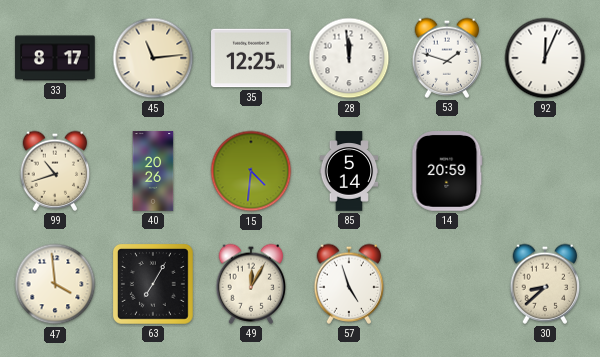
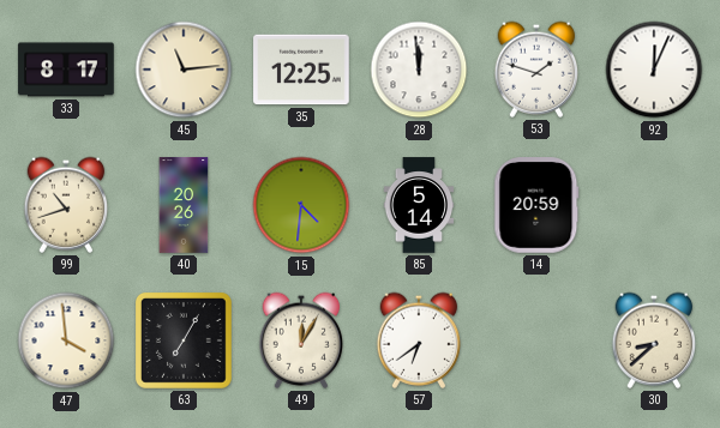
57: 4:57 -> 6:39 (419, 340)
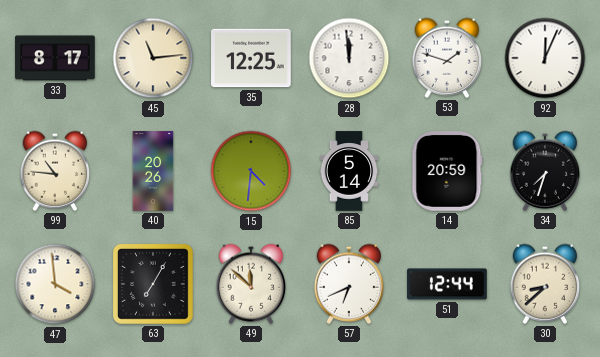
99: 10:42 -> 10:46 (55, 171)
34: none -> 7:33 (545, 171)
49: 12:05 -> 11:52 (251, 284)
57: 6:39 -> 6:41 (349, 284)
51: none -> 12:44 (447, 284)
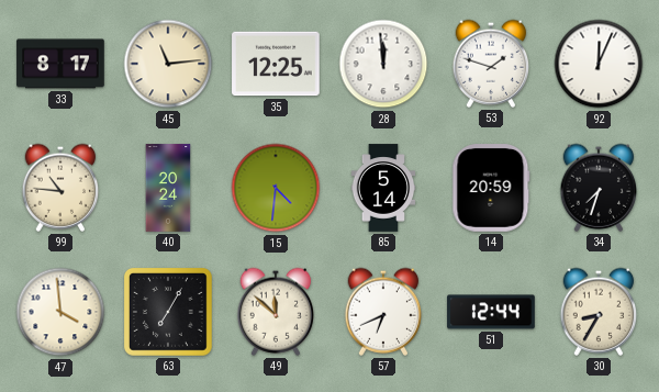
40: 20:26 -> 20:24 (168, 188)
30: 8:38 -> 8:35 (599, 312)
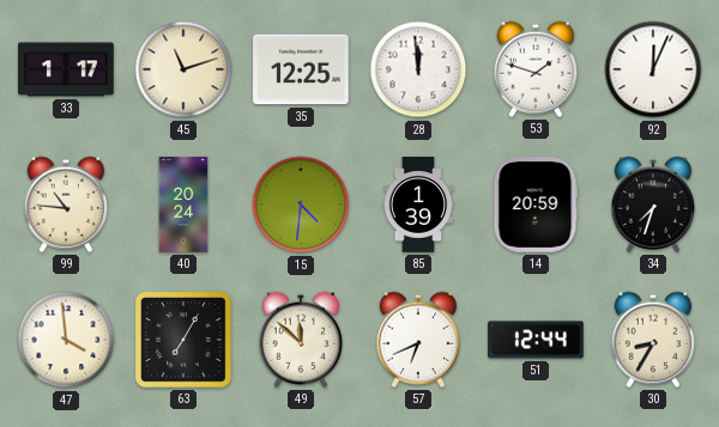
33: 8:17 -> 1:17 (66, 69)
45: 11:14 -> 11:12 (183, 69)
85: 5:14 -> 1:39 (418, 205)
